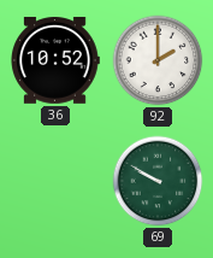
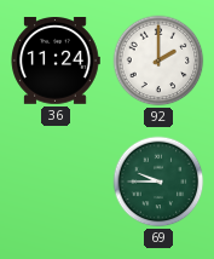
36: 10:52 -> 11:24 (56, 62)
69: 9:50 -> 9:45 (158, 182)
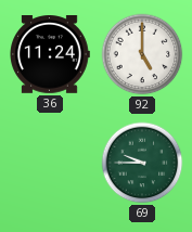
92: 2:00 -> 5:00 (142, 54)
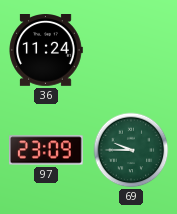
92: 5:00 -> none (142, 54)
97: none -> 23:09 (46, 150)
